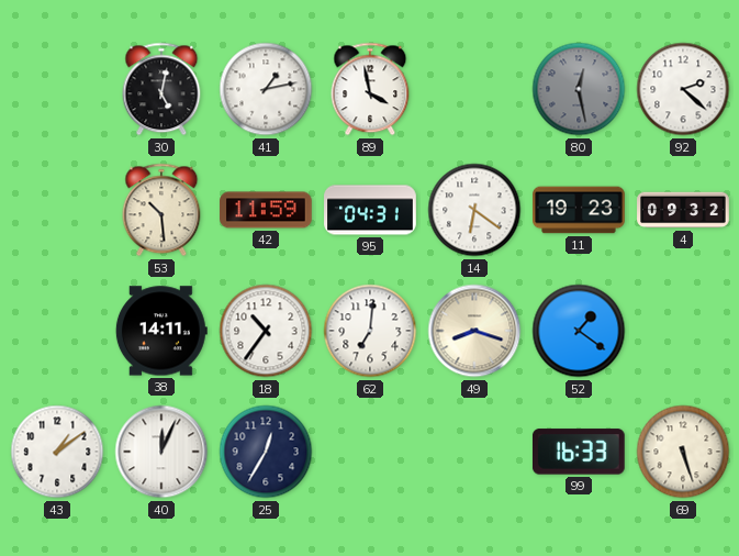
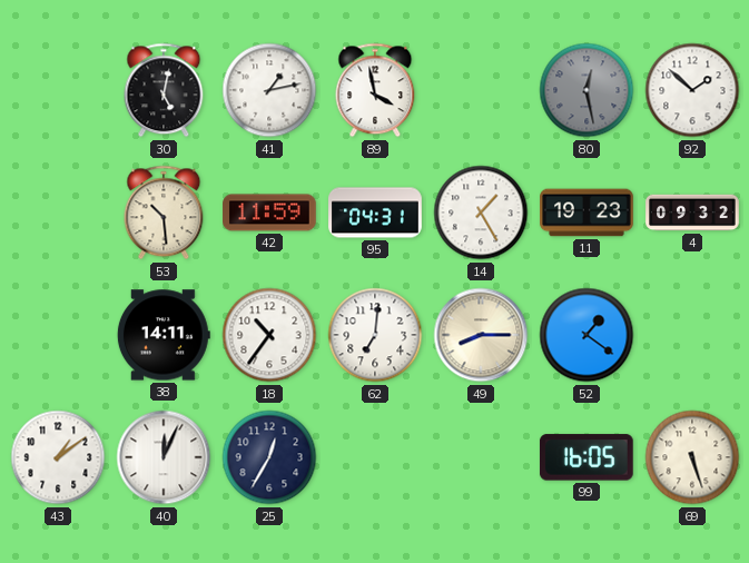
92: 2:22 -> 1:52 (692, 90)
14: 6:21 -> 1:25 (481, 213)
49: 8:18 -> 8:15 (481, 335)
99: 16:33 -> 16:05 (587, 457)
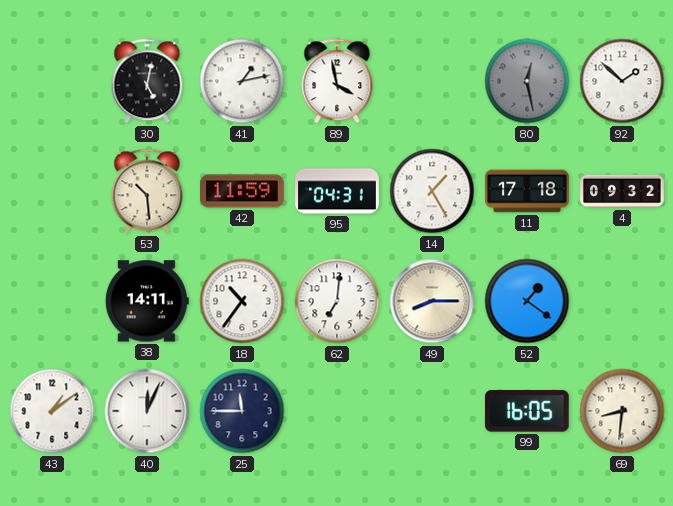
11: 19:23 -> 17:18 (527, 191)
25: 12:35 -> 11:45 (242, 411)
69: 5:27 -> 8:31 (622, 411)
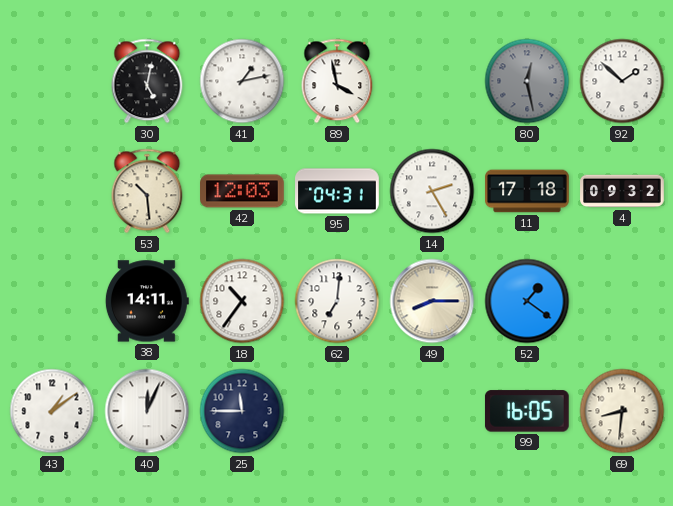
42: 11:59 -> 12:03 (242, 191)
14: 1:25 -> 2:25 (432, 191)
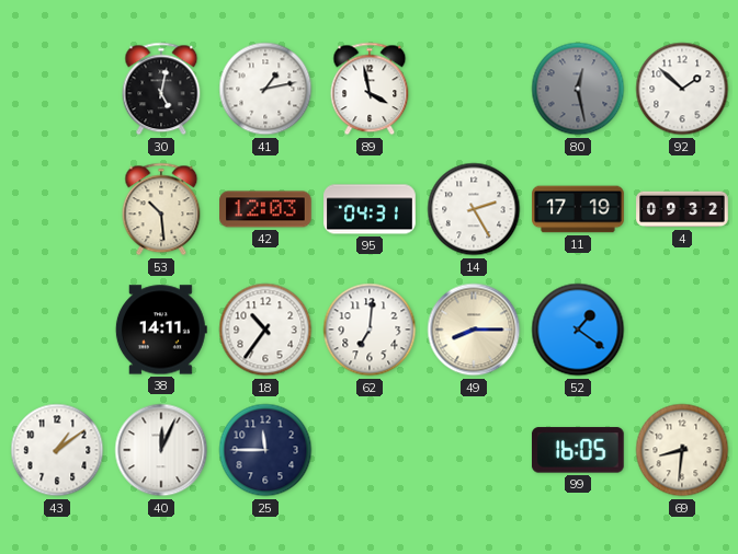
11: 17:18 -> 17:19 (578, 209)
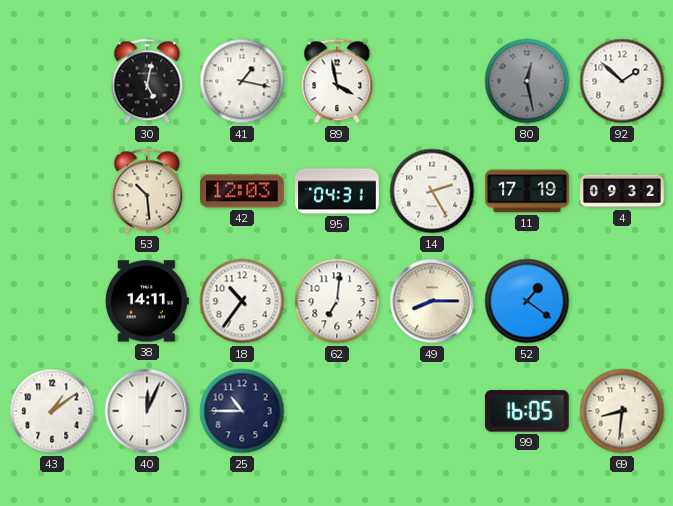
41: 1:13 -> 1:17 (242, 81)
25: 11:45 -> 10:45 (242, 411)
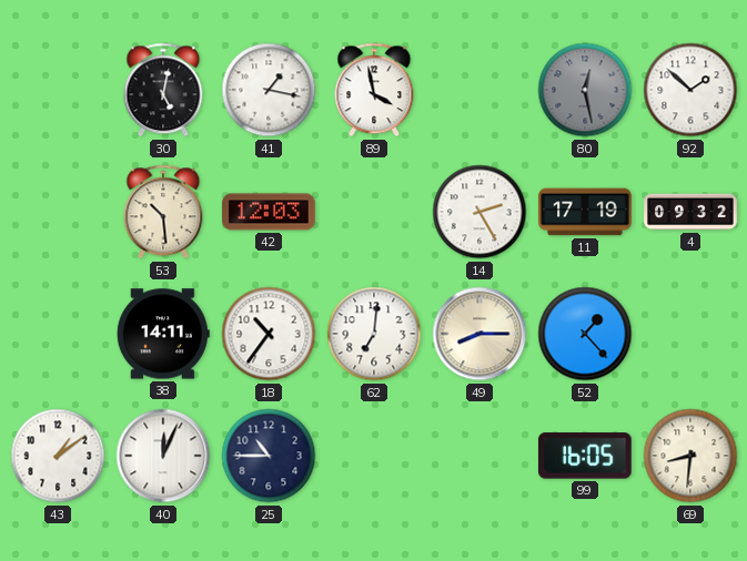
95: 04:31 -> none (337, 191)
52: 1:21 -> 1:23 (585, 334)
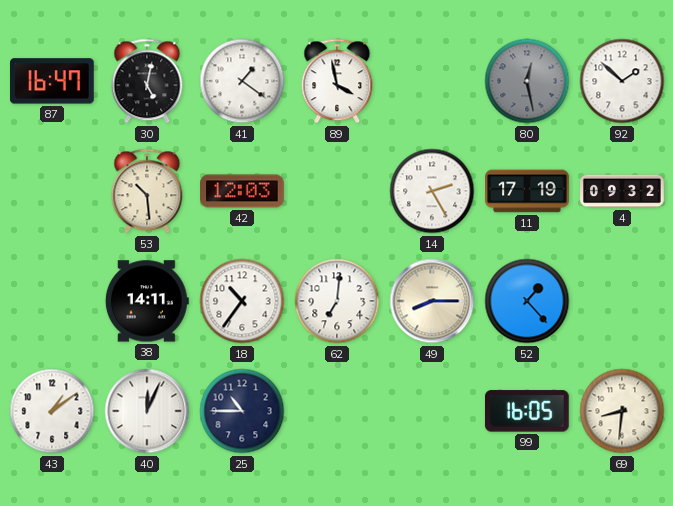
87: none -> 16:47 (53, 81)
41: 1:17 -> 1:21 (242, 81)
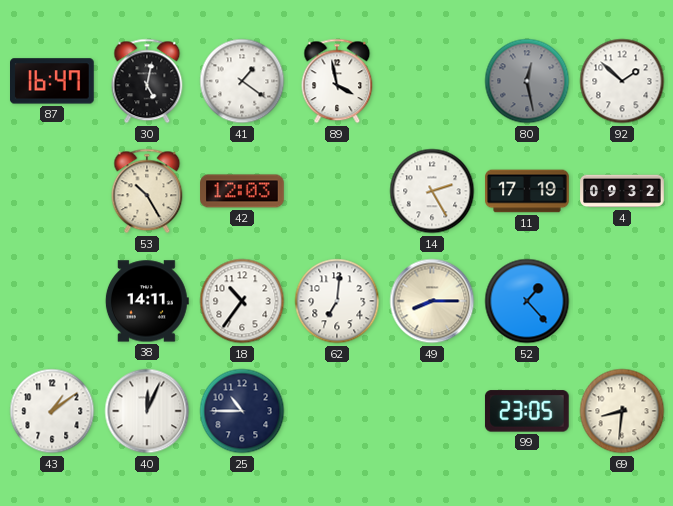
53: 10:29 -> 10:25 (147, 191)
99: 16:05 -> 23:05 (527, 411)
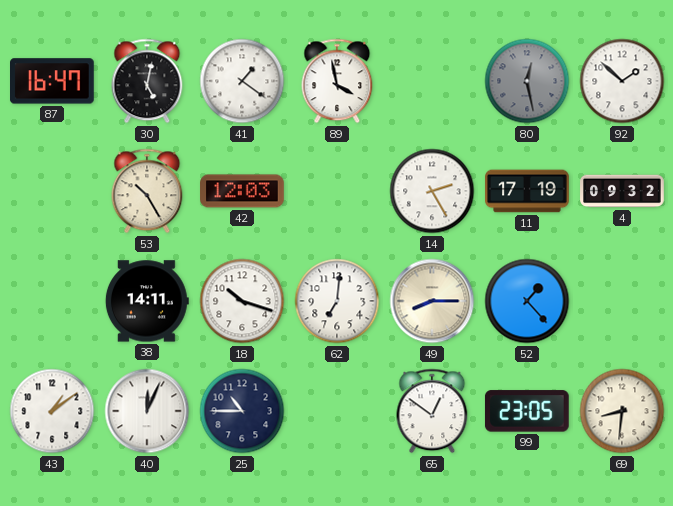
18: 10:36 -> 10:18 (242, 301)
65: none -> 12:51 (432, 411)
